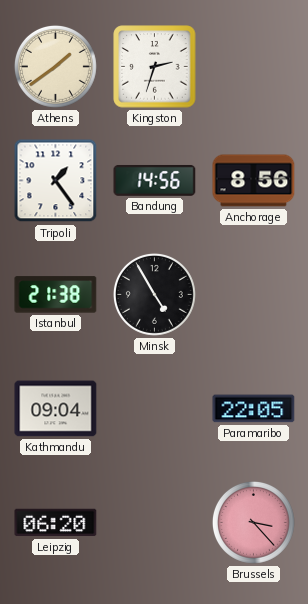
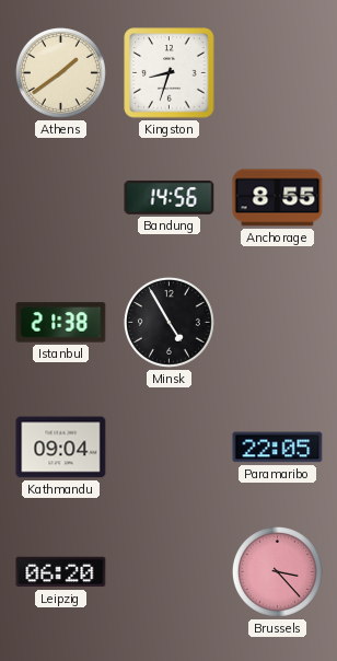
Kingston: 2:33 -> 8:33 (170, 73)
Tripoli: 1:24 -> none (56, 181)
Anchorage: 8:56 -> 8:55 (278, 198)
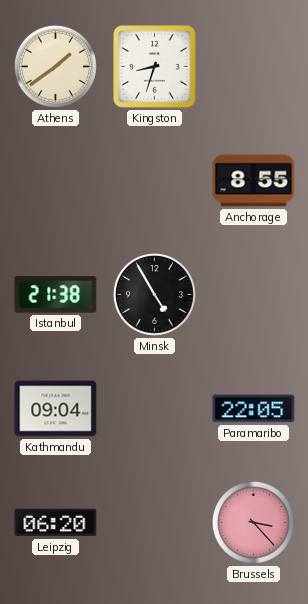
Bandung: 14:56 -> none (170, 197)
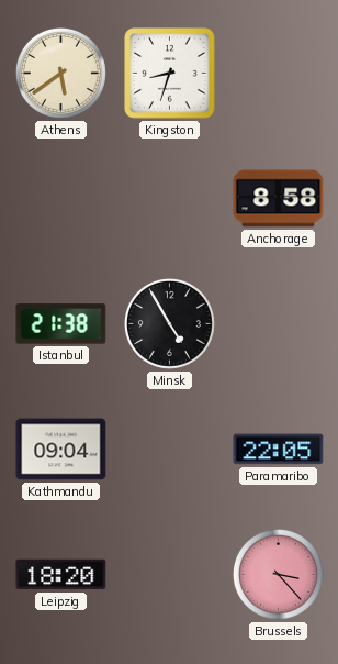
Athens: 1:39 -> 5:39 (60, 73)
Anchorage: 8:55 -> 8:58 (279, 199)
Leipzig: 06:20 -> 18:20 (61, 575)
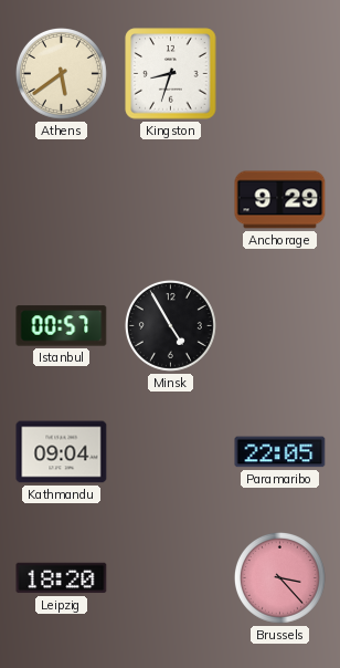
Anchorage: 8:58 -> 9:29 (280, 200)
Istanbul: 21:38 -> 00:57 (62, 326)
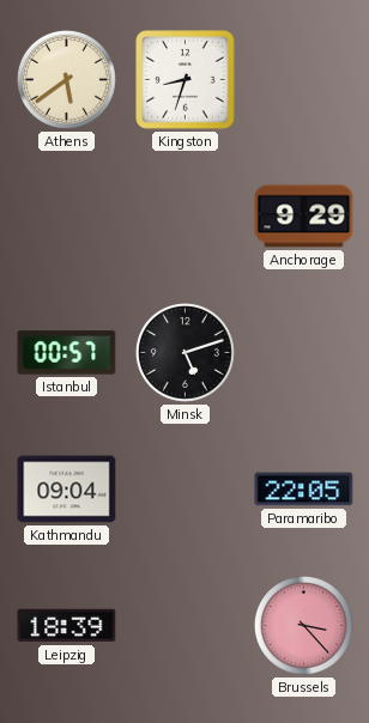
Minsk: 4:55 -> 5:12 (184, 352)
Leipzig: 18:20 -> 18:39 (67, 626)
